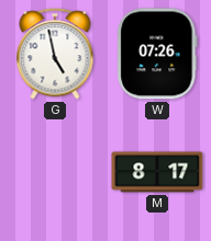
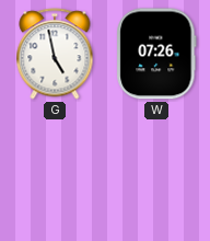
M: 8:17 -> none (157, 172)
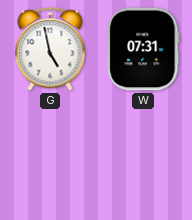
W: 07:26 -> 07:31 (143, 49)
